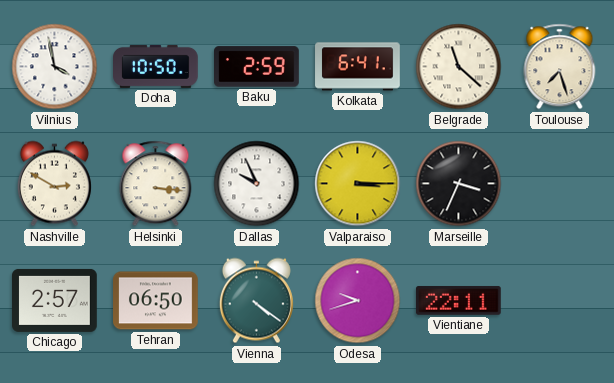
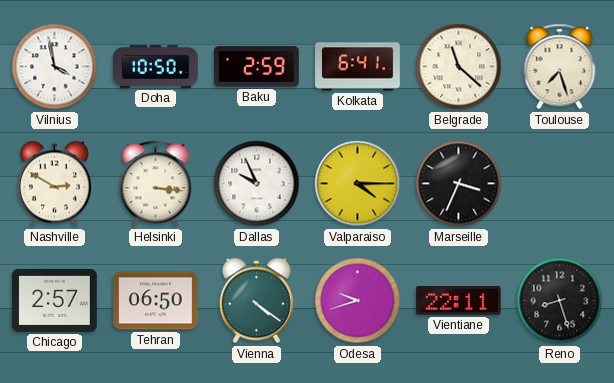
Valparaiso: 3:15 -> 4:15 (358, 184)
Reno: none -> 8:27 (560, 301)
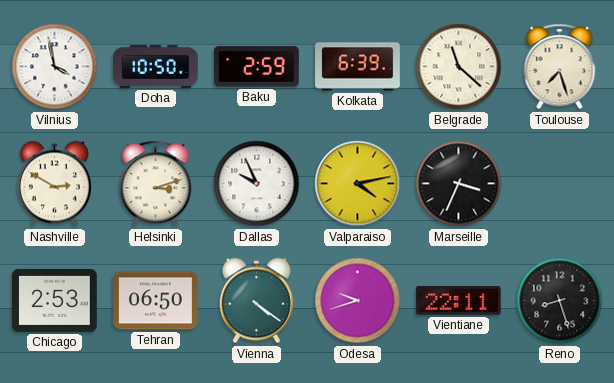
Kolkata: 6:41 -> 6:39 (358, 67)
Helsinki: 3:16 -> 3:12 (156, 184)
Valparaiso: 4:15 -> 4:13 (358, 184)
Chicago: 2:57 -> 2:53 (55, 300)
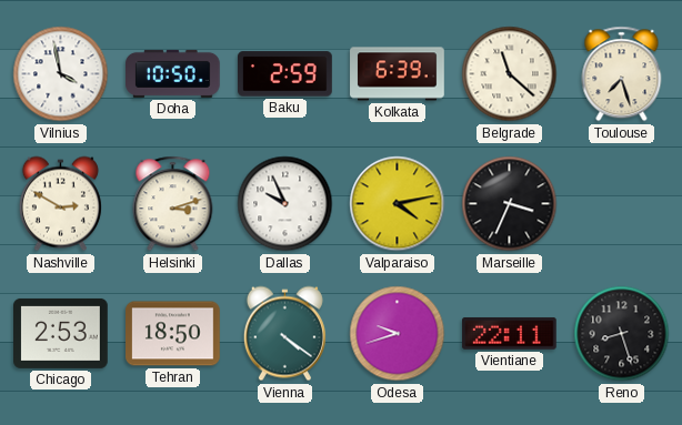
Tehran: 06:50 -> 18:50 (173, 334)
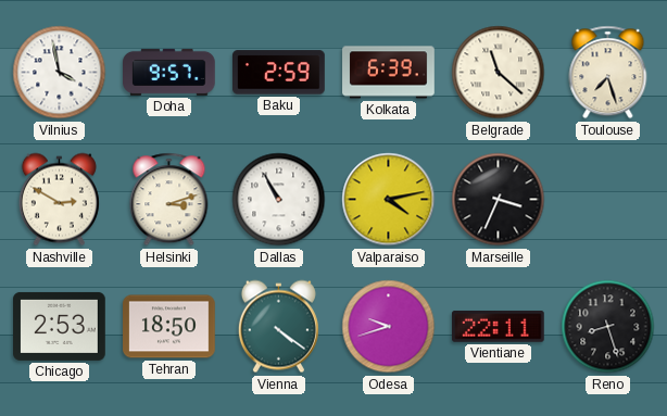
Doha: 10:50 -> 9:57 (169, 72)
Dallas: 9:56 -> 10:55 (279, 200)
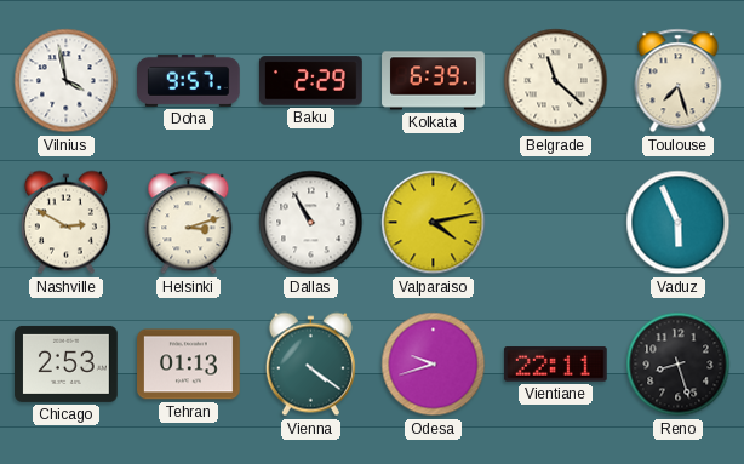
Baku: 2:59 -> 2:29 (311, 81)
Marseille: 3:34 -> none (499, 200)
Vaduz: none -> 5:56 (679, 223)
Tehran: 18:50 -> 01:13 (189, 365)
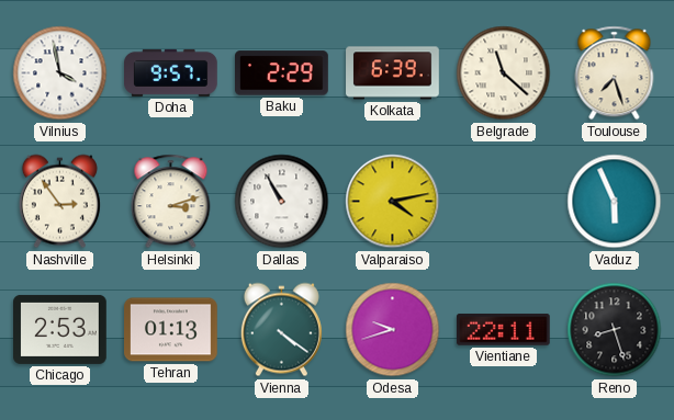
Nashville: 2:50 -> 2:54 (59, 202)
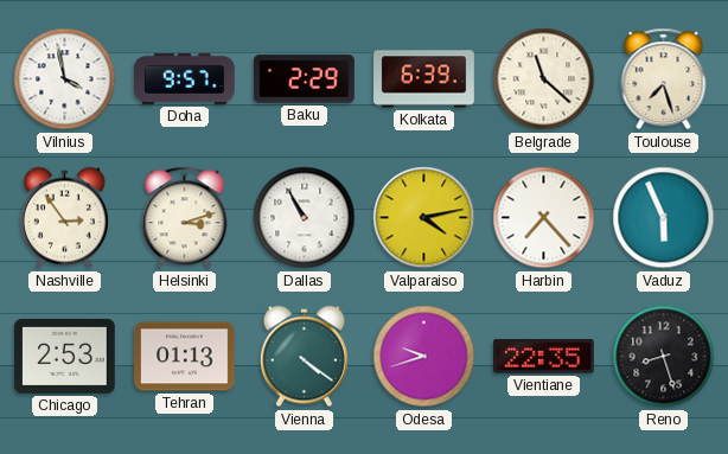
Harbin: none -> 7:23 (544, 218)
Vientiane: 22:11 -> 22:35 (543, 357)
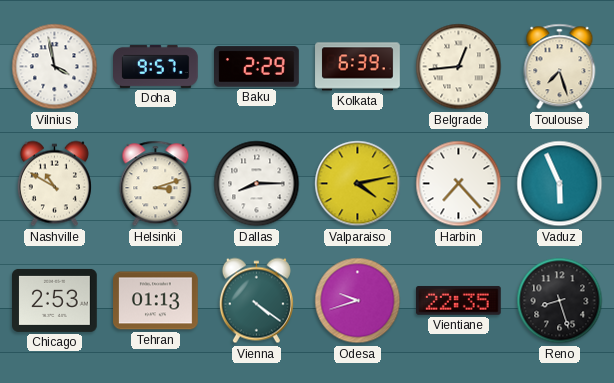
Belgrade: 11:22 -> 12:44 (459, 67)
Nashville: 2:54 -> 10:50 (54, 184)
Dallas: 10:55 -> 8:15 (257, 184)
